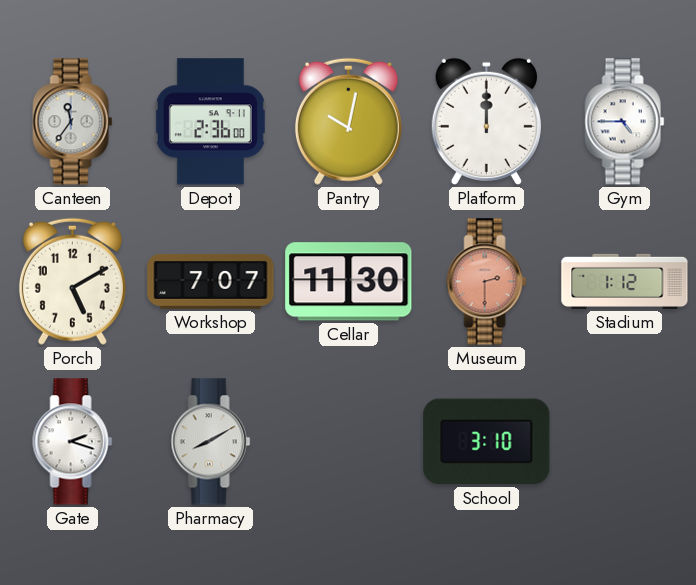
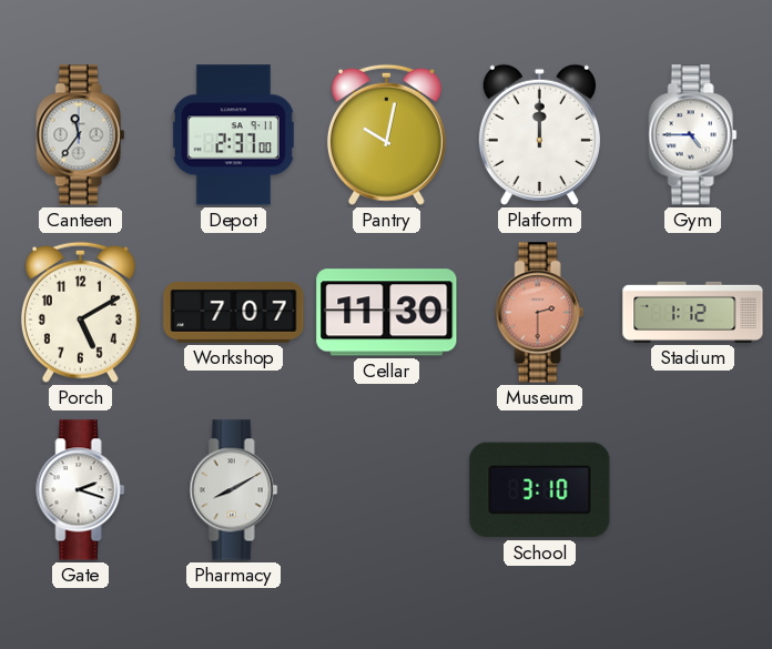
Depot: 2:36 -> 2:37 (233, 135)
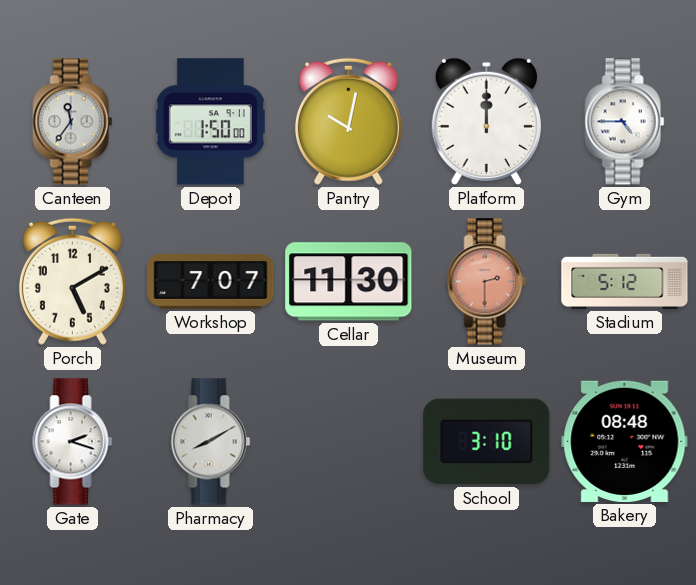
Depot: 2:37 -> 1:50 (210, 122)
Stadium: 1:12 -> 5:12 (625, 281)
Bakery: none -> 08:48 (625, 441)
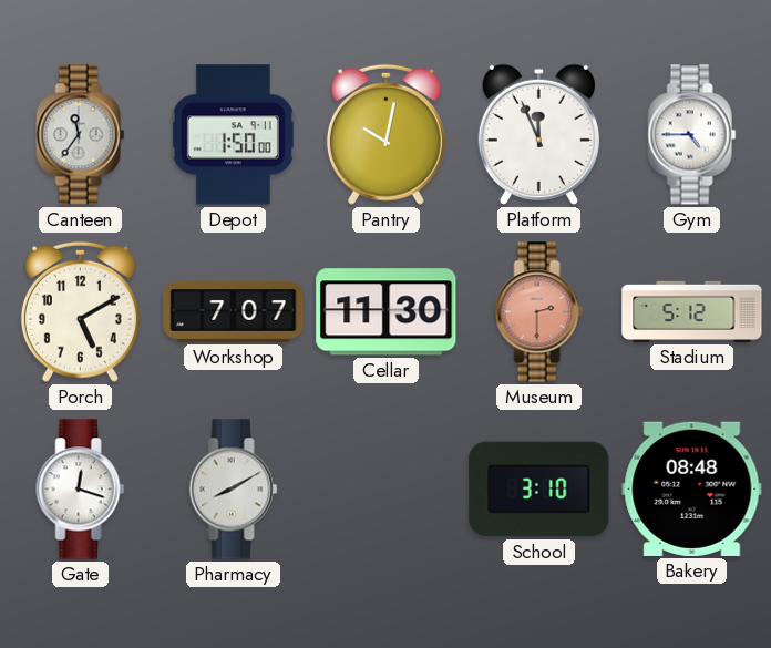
Platform: 12:00 -> 11:56 (538, 134)
Gate: 2:18 -> 12:18 (81, 490)
